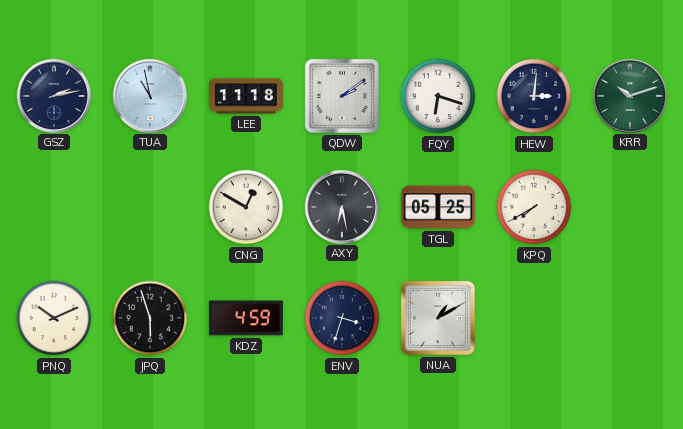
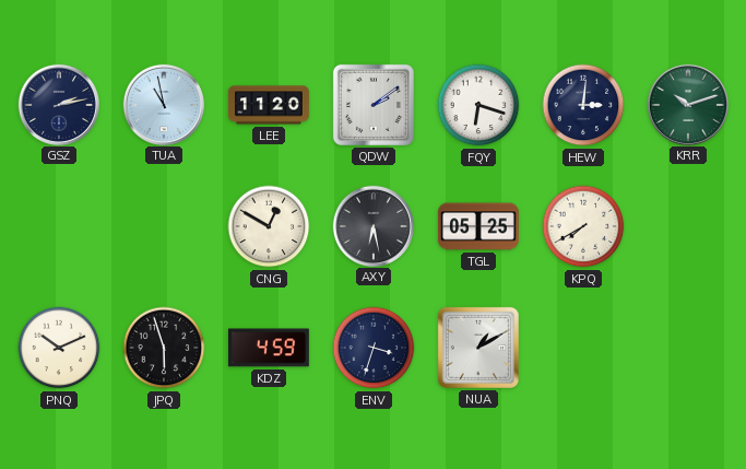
LEE: 11:18 -> 11:20 (269, 105)
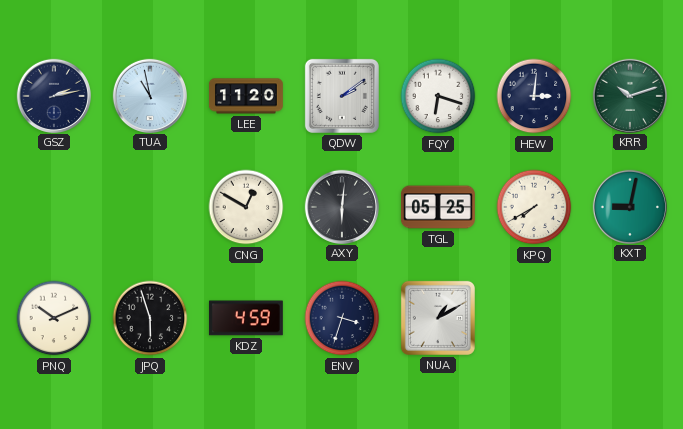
AXY: 6:28 -> 6:01 (341, 206)
KXT: none -> 9:02 (629, 206)
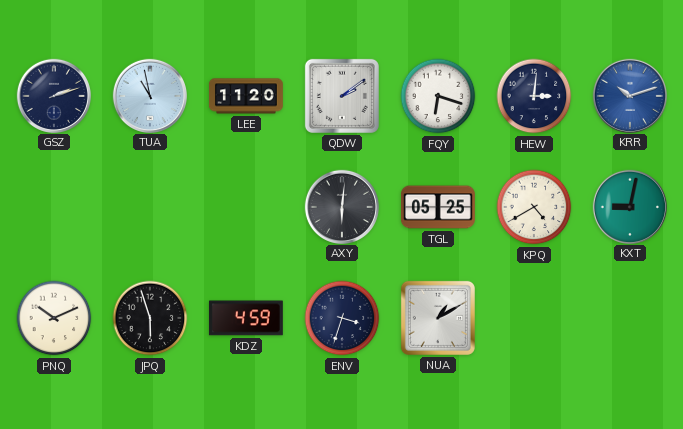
GSZ: 2:13 -> 2:12 (53, 95)
KRR dial: green -> blue (629, 95)
CNG: 12:50 -> none (246, 207)
KPQ: 7:40 -> 4:40 (534, 207)
